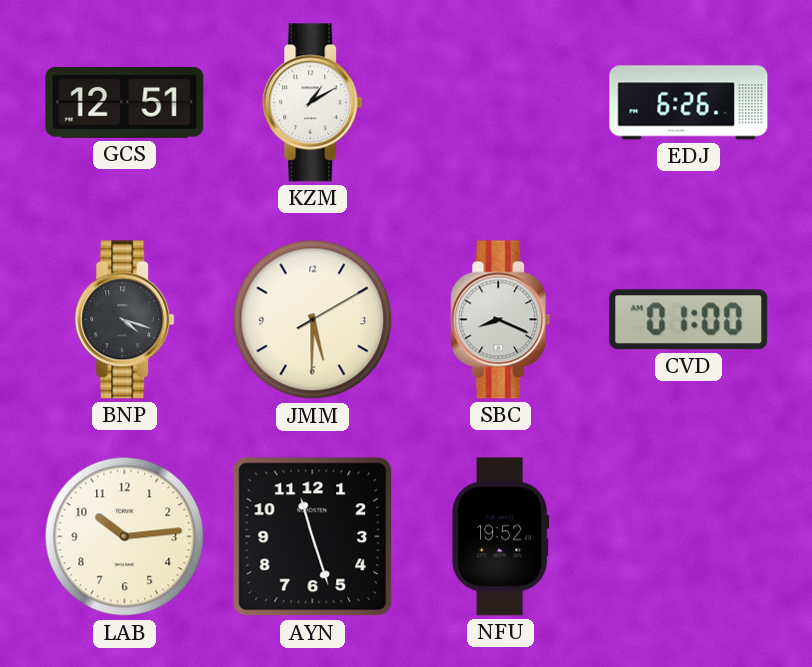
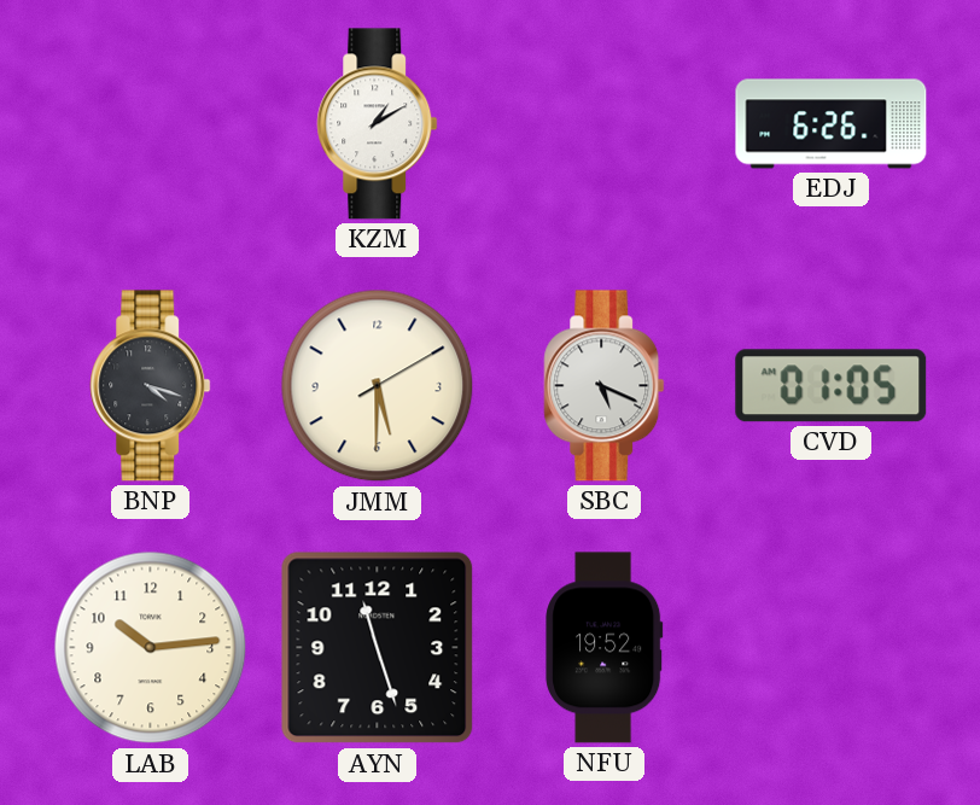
GCS: 12:51 -> none (125, 102)
SBC: 8:19 -> 5:19 (605, 386)
CVD: 01:00 -> 01:05 (832, 386)
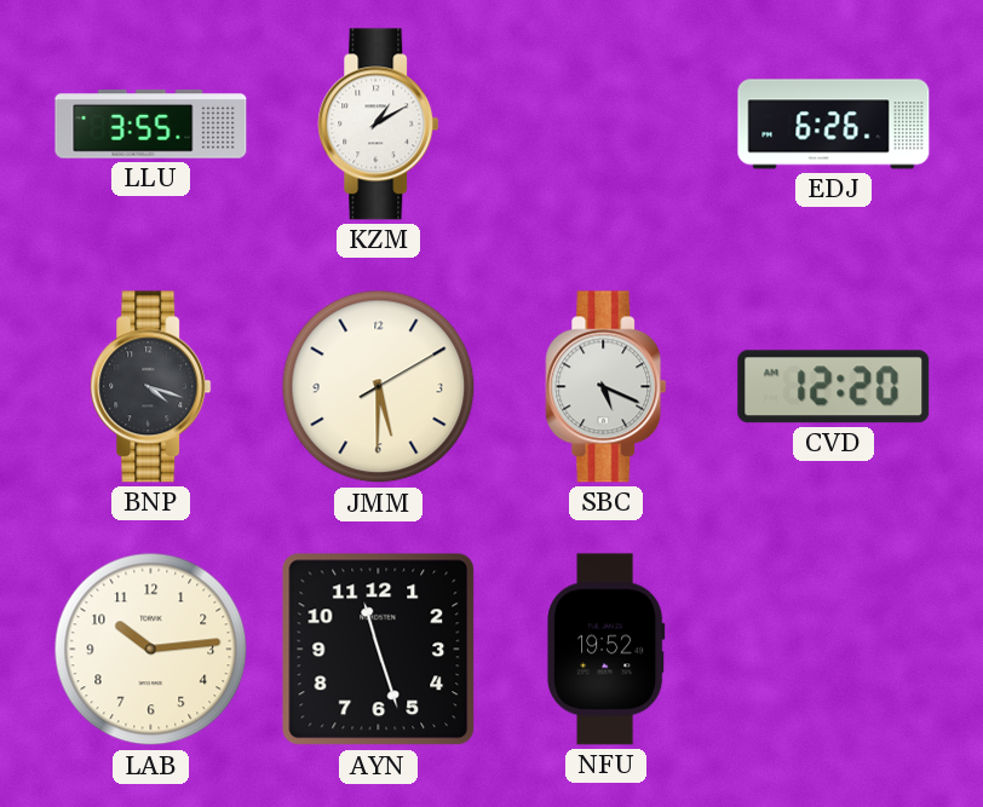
LLU: none -> 3:55 (151, 125)
CVD: 01:05 -> 12:20 (834, 387)
